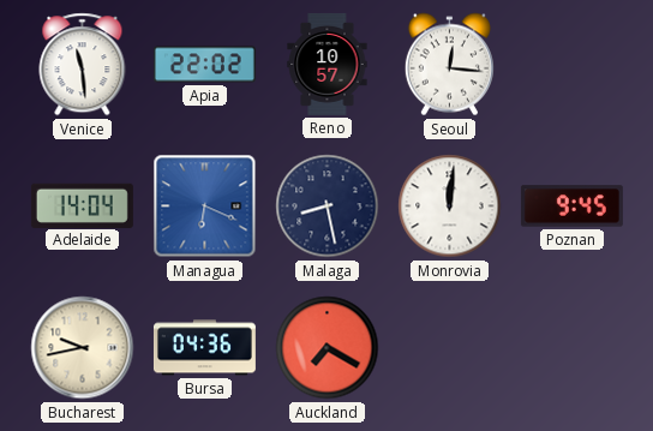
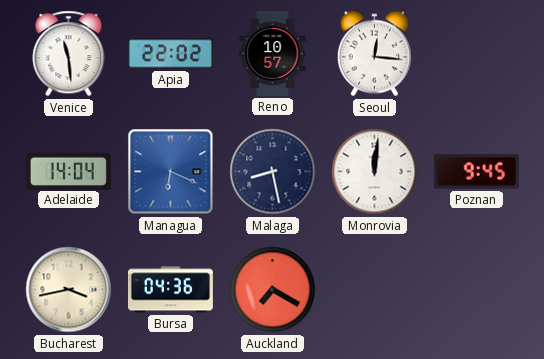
Bucharest: 9:43 -> 3:43 (69, 290)
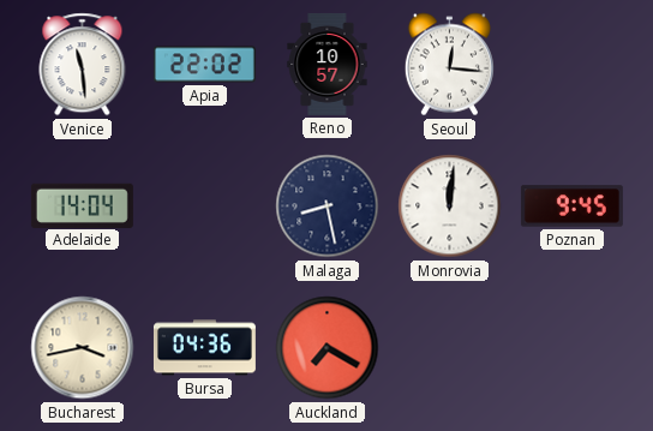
Managua: 6:19 -> none (171, 172)
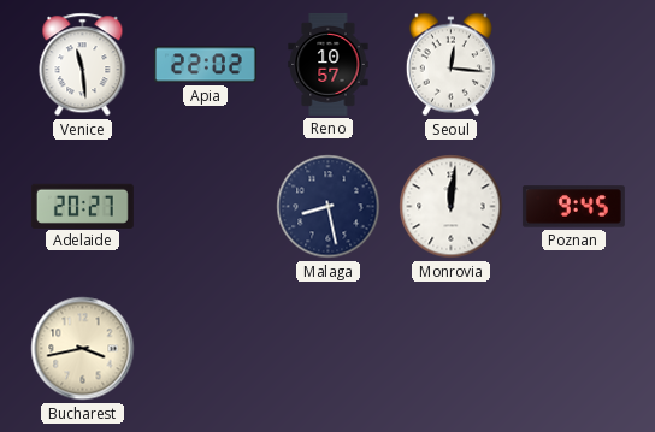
Adelaide: 14:04 -> 20:27 (82, 206)
Bursa: 04:36 -> none (204, 348)
Auckland: 7:20 -> none (328, 348)
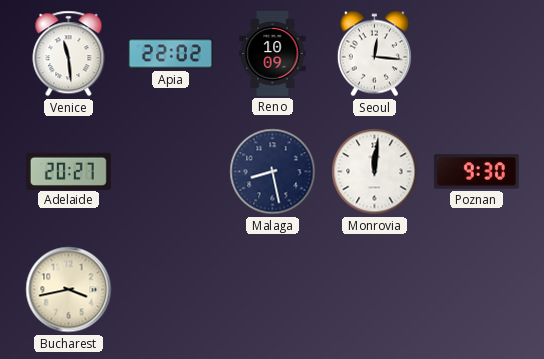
Reno: 10:57 -> 10:09 (273, 53)
Poznan: 9:45 -> 9:30 (476, 172)
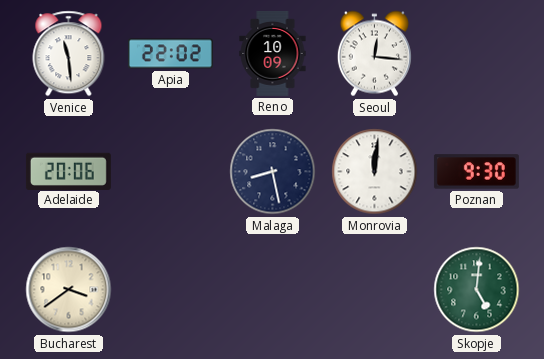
Adelaide: 20:27 -> 20:06 (68, 171)
Bucharest: 3:43 -> 3:39 (69, 290)
Skopje: none -> 5:01 (477, 290)
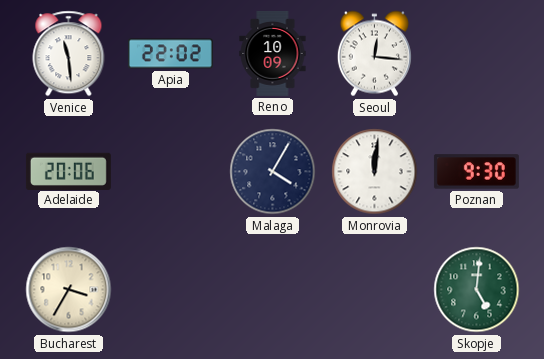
Malaga: 8:28 -> 4:05 (273, 172)
Bucharest: 3:39 -> 3:35 (69, 290)
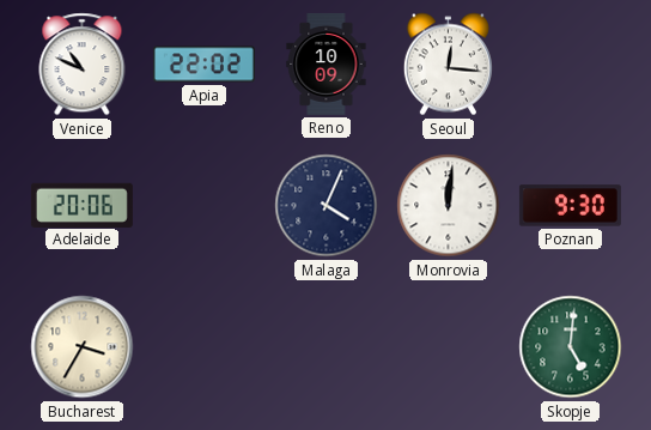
Venice: 11:29 -> 10:49 (83, 65)
Malaga: 4:05 -> 4:04 (327, 206)
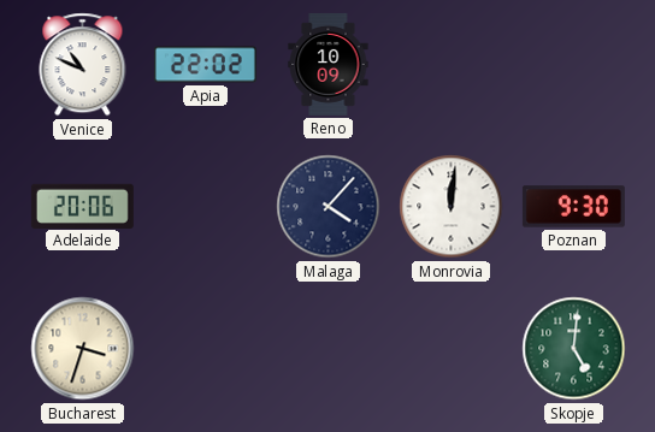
Seoul: 12:16 -> none (448, 65)
Malaga: 4:04 -> 4:07 (329, 207)
Bucharest: 3:35 -> 3:33 (83, 349)
